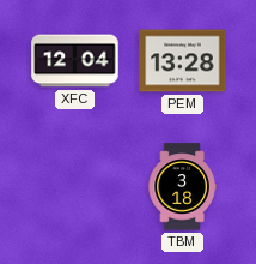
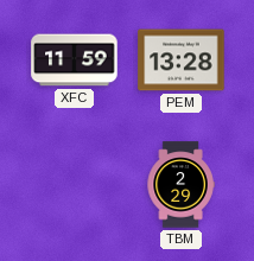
XFC: 12:04 -> 11:59 (75, 61)
TBM: 3:18 -> 2:29 (180, 185)
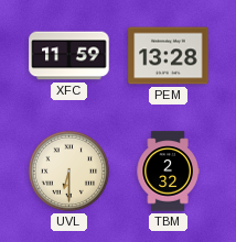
UVL: none -> 6:30 (68, 170)
TBM: 2:29 -> 2:32 (168, 172)
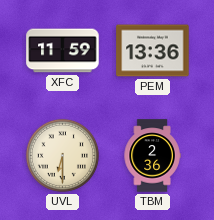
PEM: 13:28 -> 13:36 (153, 51)
TBM: 2:32 -> 2:36 (152, 156)
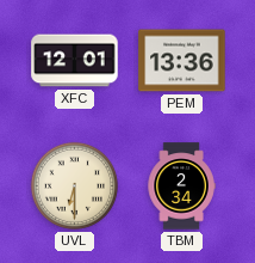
XFC: 11:59 -> 12:01 (75, 61)
TBM: 2:36 -> 2:34 (181, 186)
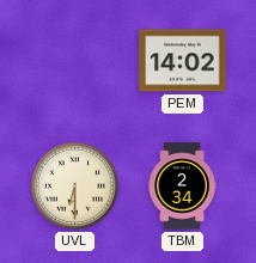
XFC: 12:01 -> none (75, 61)
PEM: 13:36 -> 14:02 (183, 61)
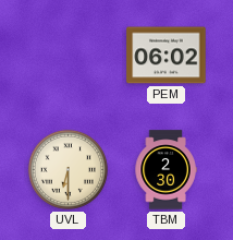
PEM: 14:02 -> 06:02 (167, 56)
TBM: 2:34 -> 2:30 (165, 170)
